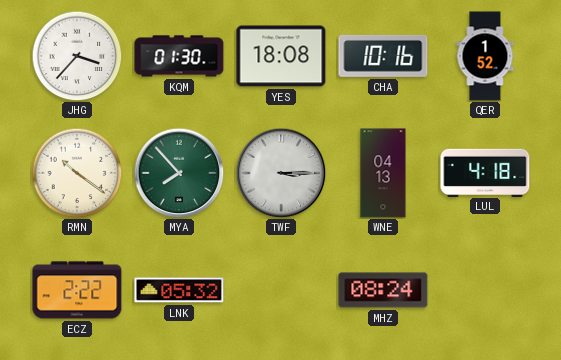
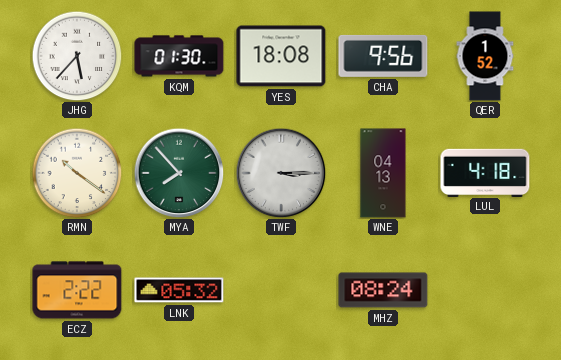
JHG: 3:37 -> 5:37 (77, 56)
CHA: 10:16 -> 9:56 (383, 56)
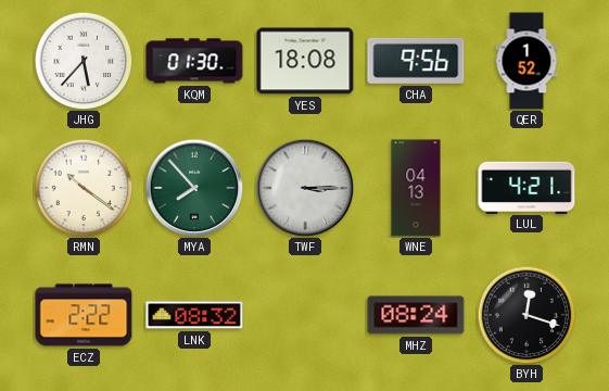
LUL: 4:18 -> 4:21 (526, 187)
LNK: 05:32 -> 08:32 (194, 315)
BYH: none -> 12:18 (526, 315)
